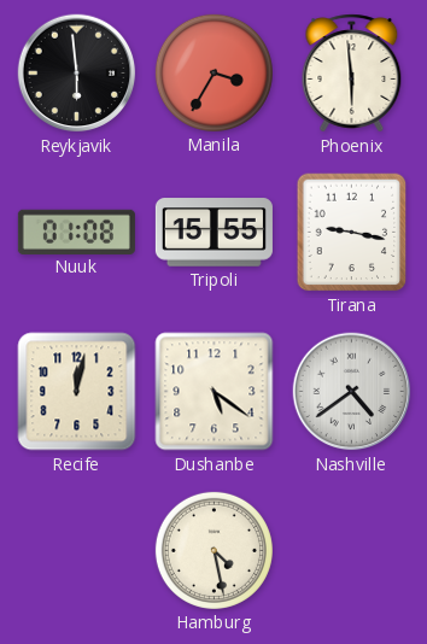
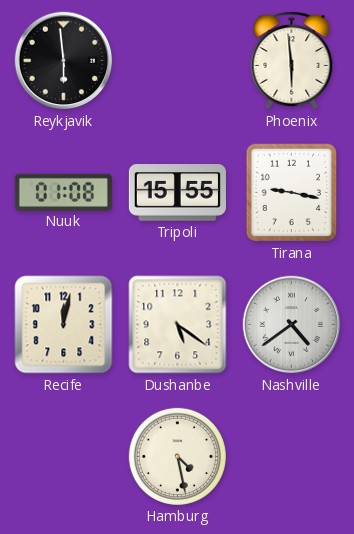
Manila: 3:35 -> none (213, 72)
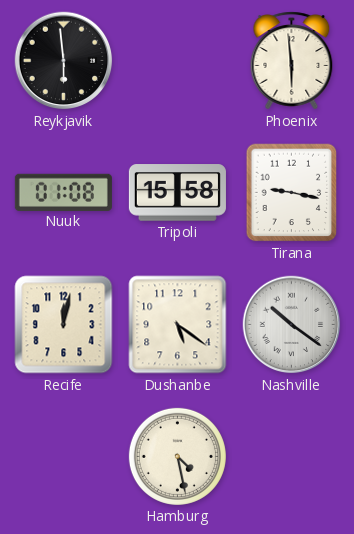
Tripoli: 15:55 -> 15:58 (177, 193)
Nashville: 4:39 -> 10:21 (292, 325)
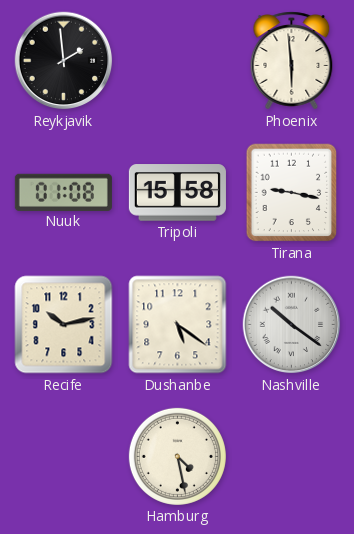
Reykjavik: 5:59 -> 1:59 (64, 61)
Recife: 12:02 -> 10:13 (64, 325)
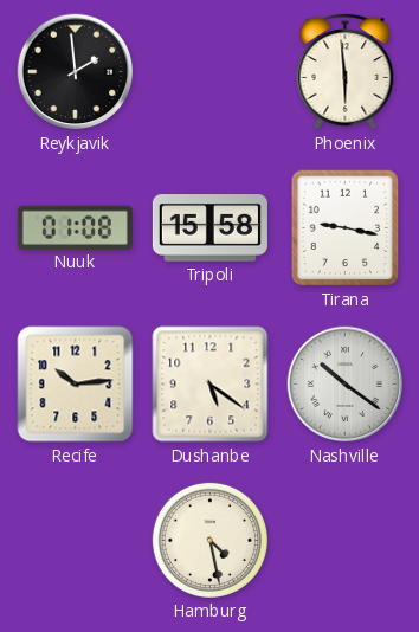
Recife: 10:13 -> 10:14 (76, 385)
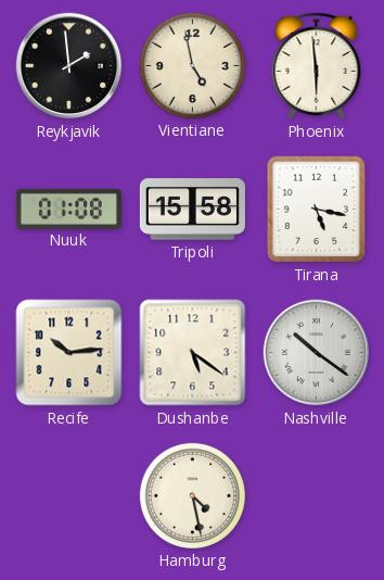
Vientiane: none -> 4:58 (192, 65)
Tirana: 9:17 -> 5:17 (317, 210)
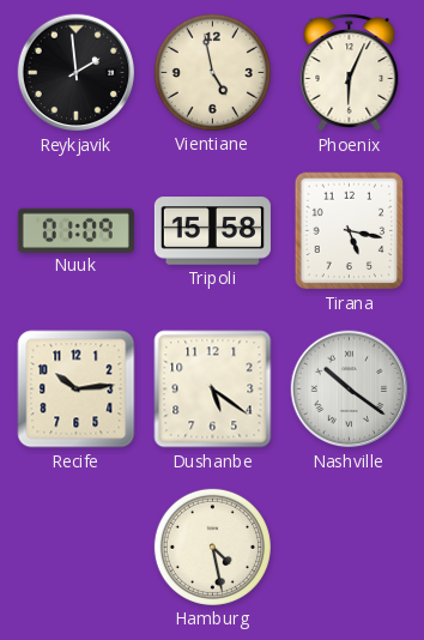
Phoenix: 5:59 -> 6:04 (350, 73)
Nuuk: 01:08 -> 01:09 (75, 230)
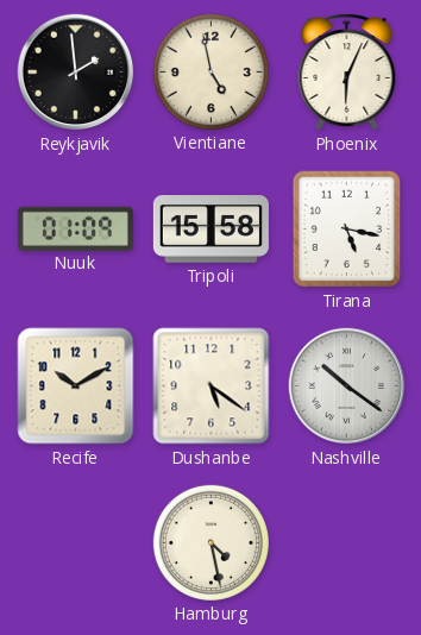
Recife: 10:14 -> 10:10 (76, 386)
